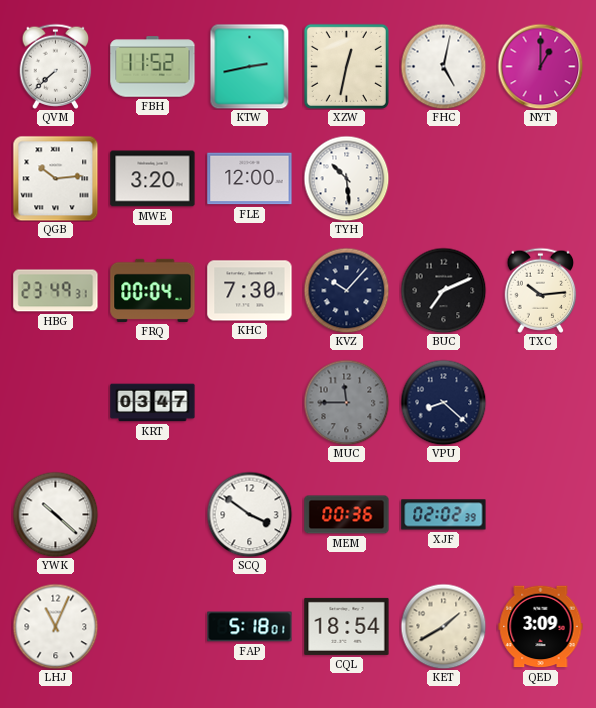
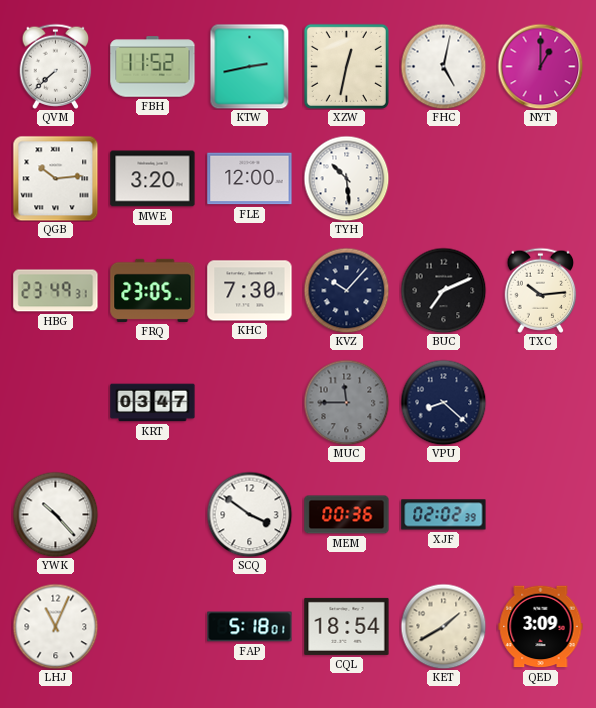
FRQ: 00:04 -> 23:05 (153, 290)
YWK: 10:22 -> 10:23 (55, 514)
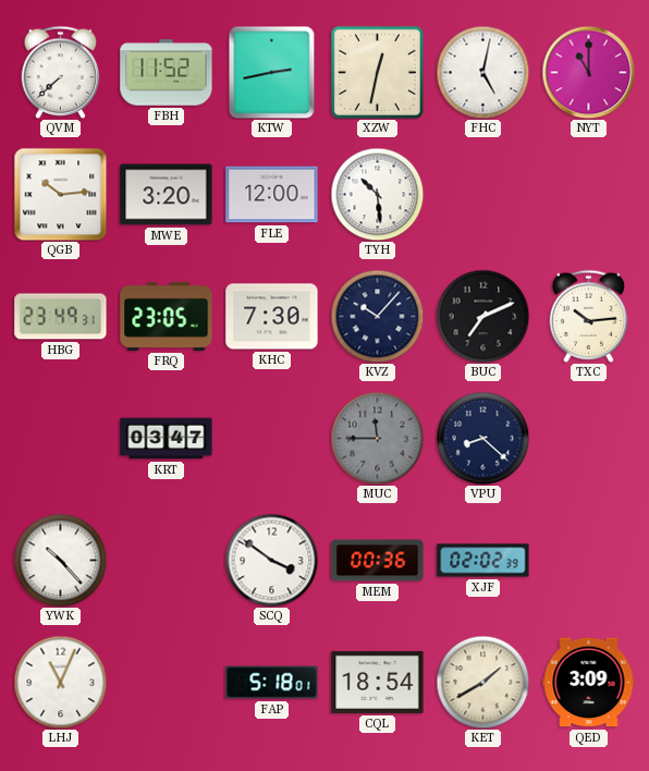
NYT: 1:00 -> 11:00 (588, 72)
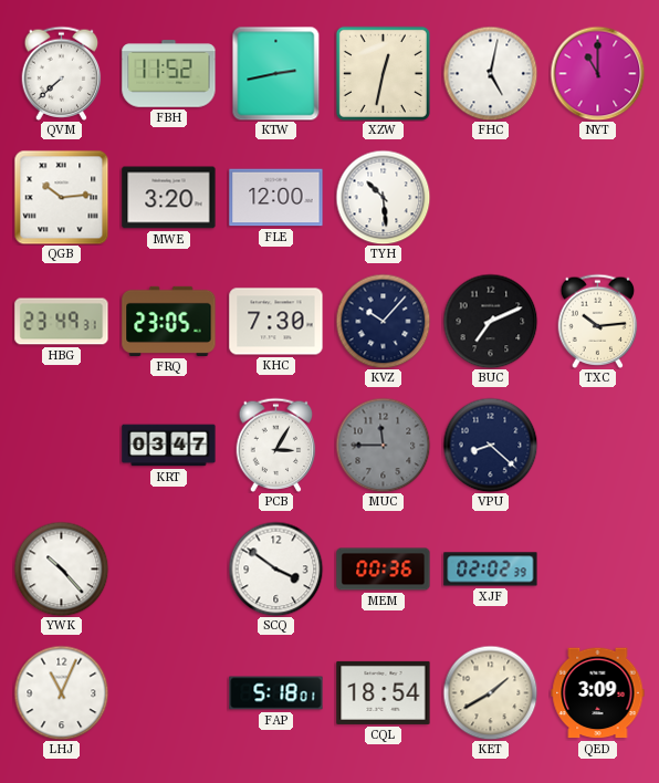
PCB: none -> 3:05 (276, 445)
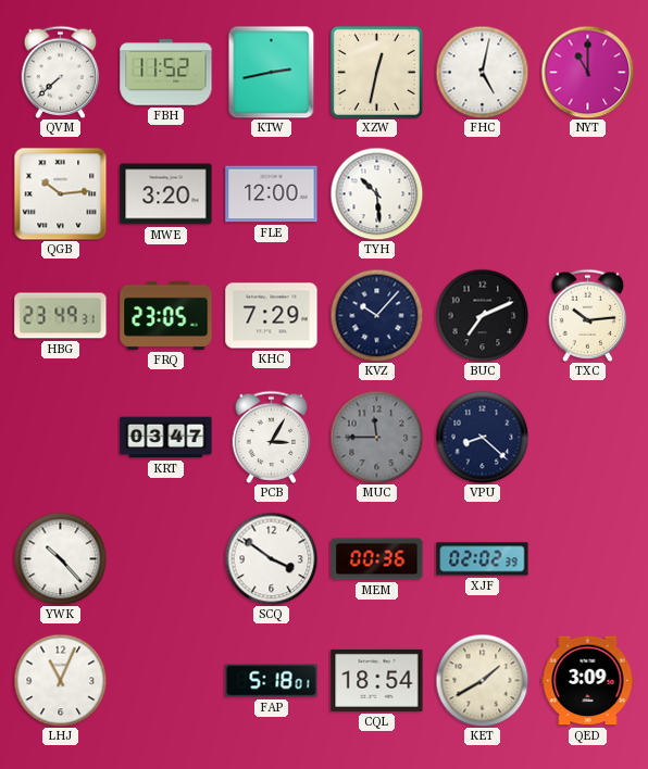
KHC: 7:30 -> 7:29 (272, 316)
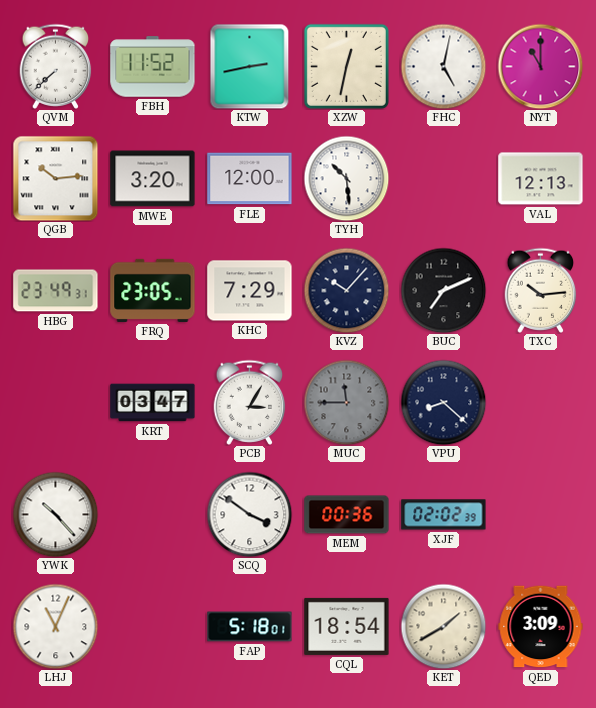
VAL: none -> 12:13 (541, 179)
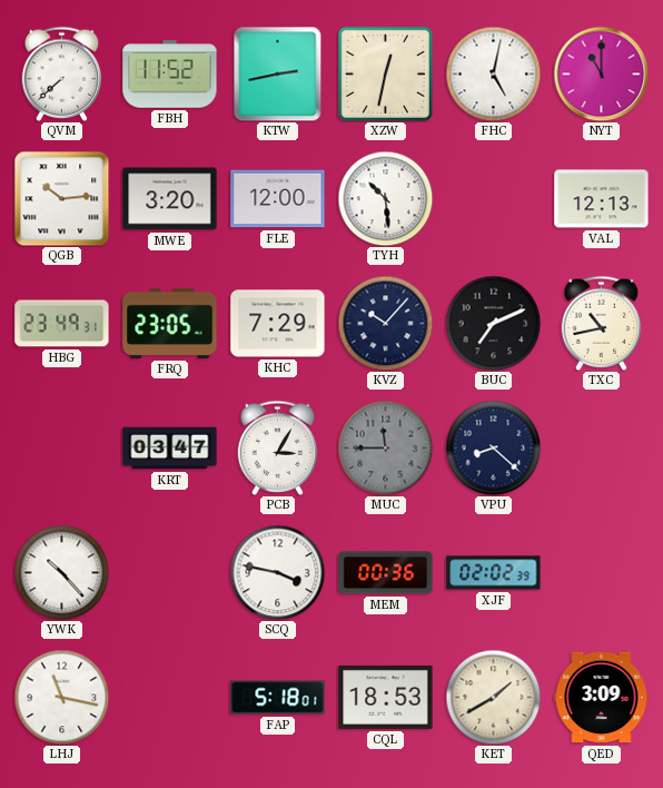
TXC: 10:14 -> 10:43 (602, 323)
SCQ: 3:51 -> 3:47 (277, 572)
LHJ: 11:04 -> 11:17 (61, 697)
CQL: 18:54 -> 18:53 (386, 697)
